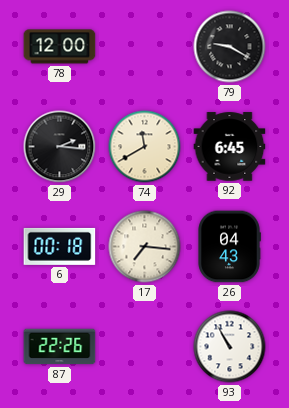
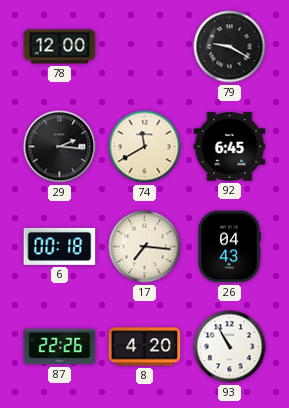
8: none -> 4:20 (145, 347)
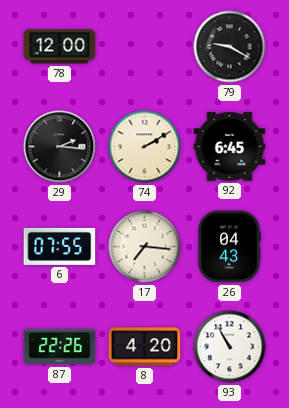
74: 11:40 -> 2:10 (145, 147)
6: 00:18 -> 07:55 (60, 246)
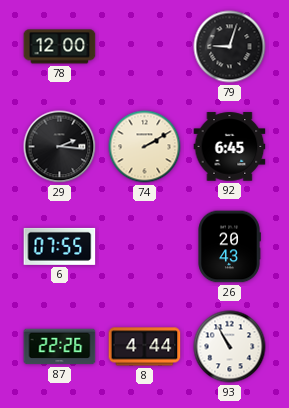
79: 9:20 -> 9:03 (230, 47)
17: 7:16 -> none (145, 247)
26: 04:43 -> 20:43 (229, 247)
8: 4:20 -> 4:44 (145, 347)
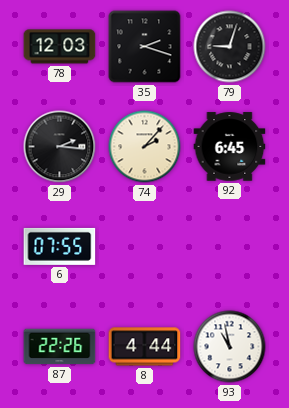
78: 12:00 -> 12:03 (60, 47)
35: none -> 2:18 (145, 47)
74: 2:10 -> 2:07 (145, 147)
26: 20:43 -> none (229, 247)
93: 10:55 -> 10:58 (230, 347)
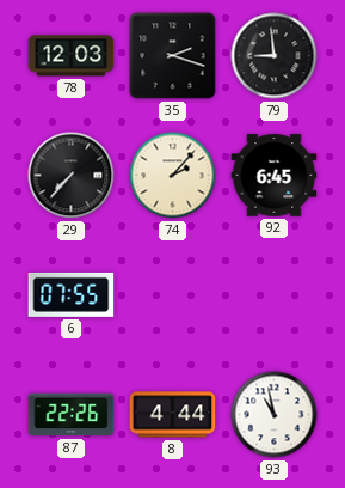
79: 9:03 -> 8:59 (275, 56)
29: 2:16 -> 7:37 (72, 176)
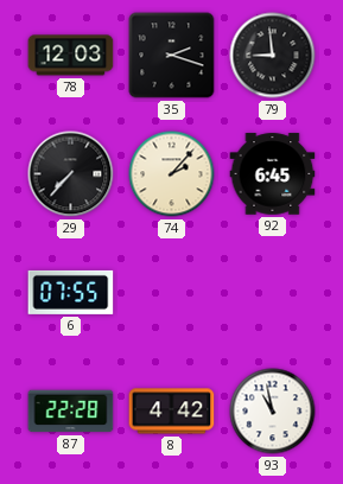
87: 22:26 -> 22:28 (71, 412)
8: 4:44 -> 4:42 (172, 412)
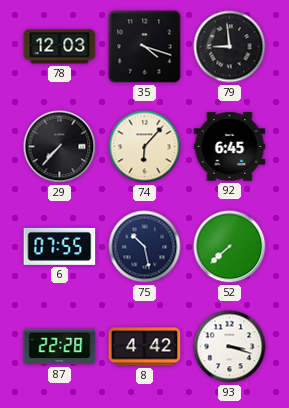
35: 2:18 -> 4:18 (145, 47)
74: 2:07 -> 6:07 (145, 147)
75: none -> 10:28 (145, 247)
52: none -> 7:38 (230, 247)
93: 10:58 -> 3:18 (230, 347)
